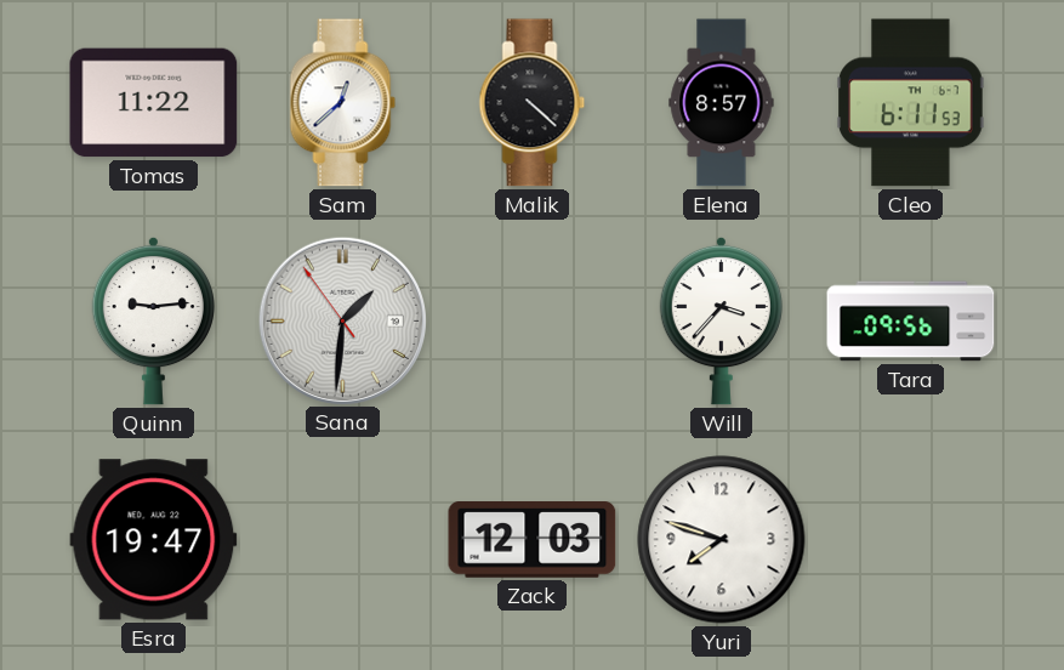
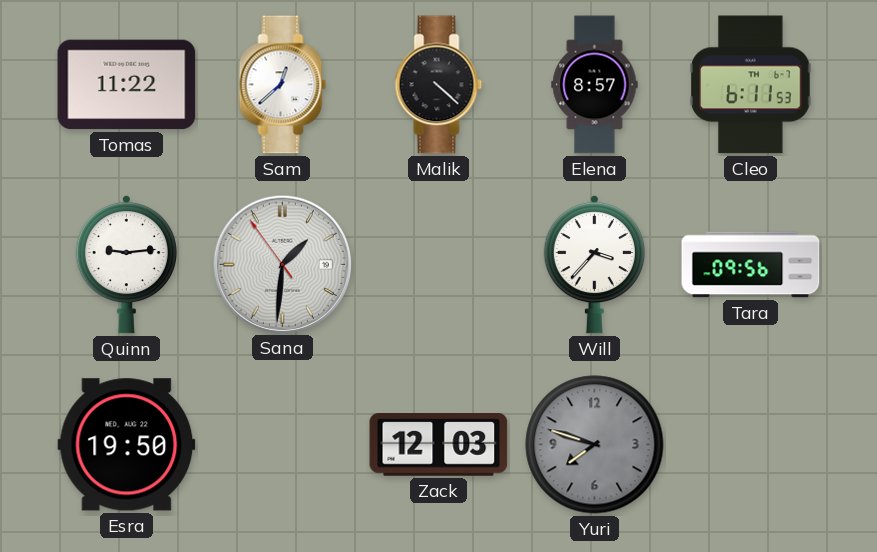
Esra: 19:47 -> 19:50 (127, 445)
Yuri dial: white -> grey (595, 445)
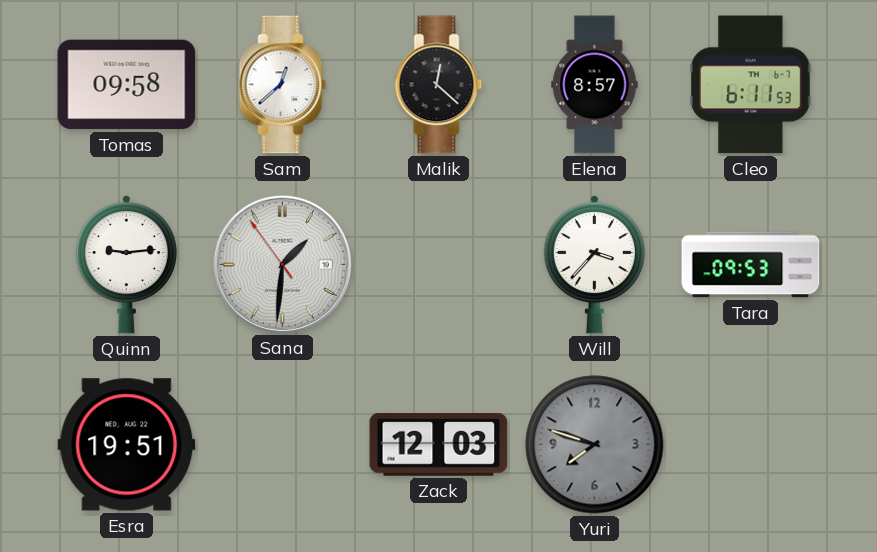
Tomas: 11:22 -> 09:58 (127, 85)
Malik: 4:22 -> 12:22 (439, 85)
Tara: 09:56 -> 09:53 (751, 265)
Esra: 19:50 -> 19:51 (127, 445)
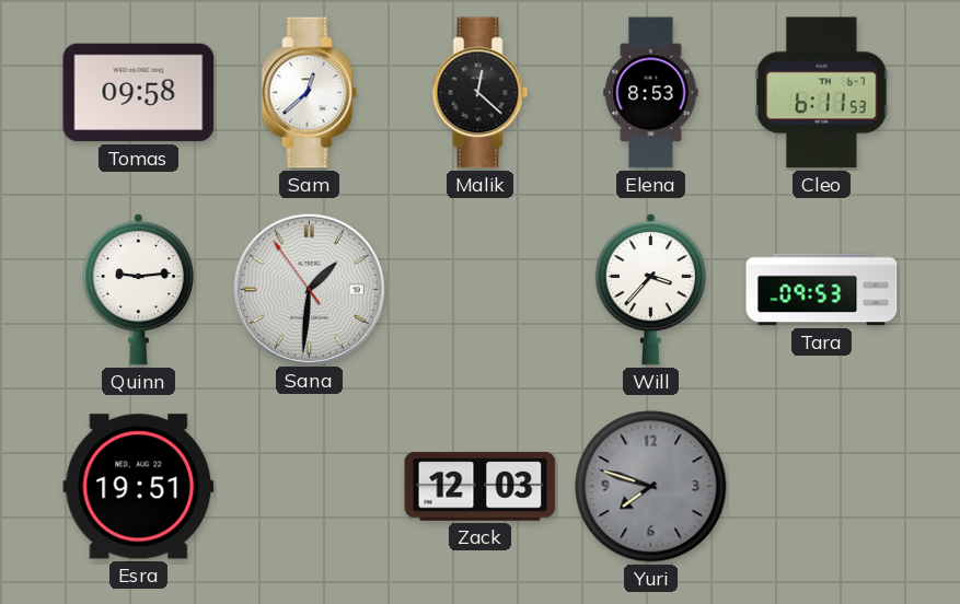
Elena: 8:57 -> 8:53 (651, 93)
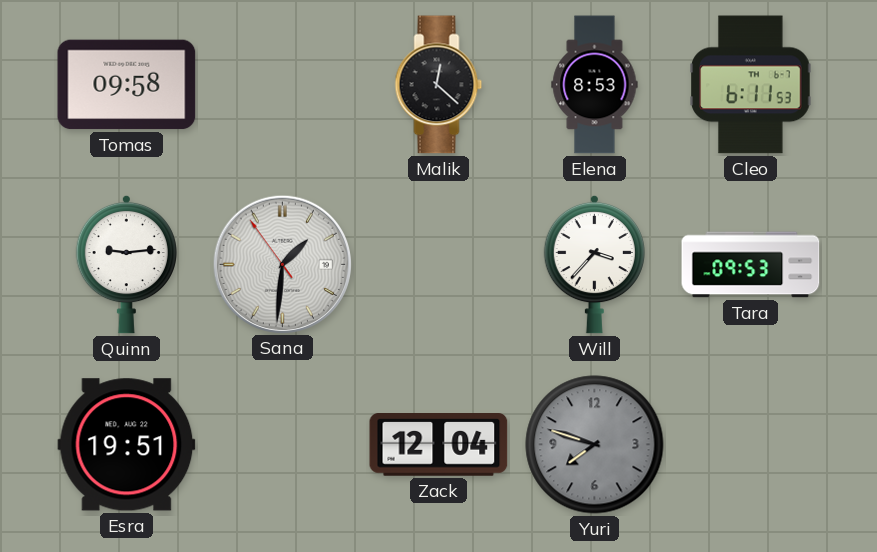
Sam: 12:38 -> none (310, 93)
Zack: 12:03 -> 12:04 (439, 445)
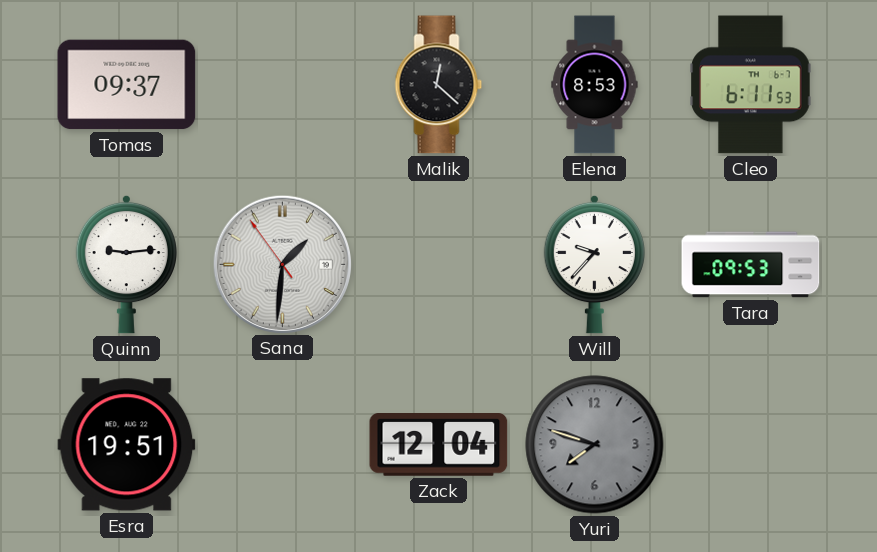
Tomas: 09:58 -> 09:37 (127, 85)
Will: 3:37 -> 9:37 (594, 264)
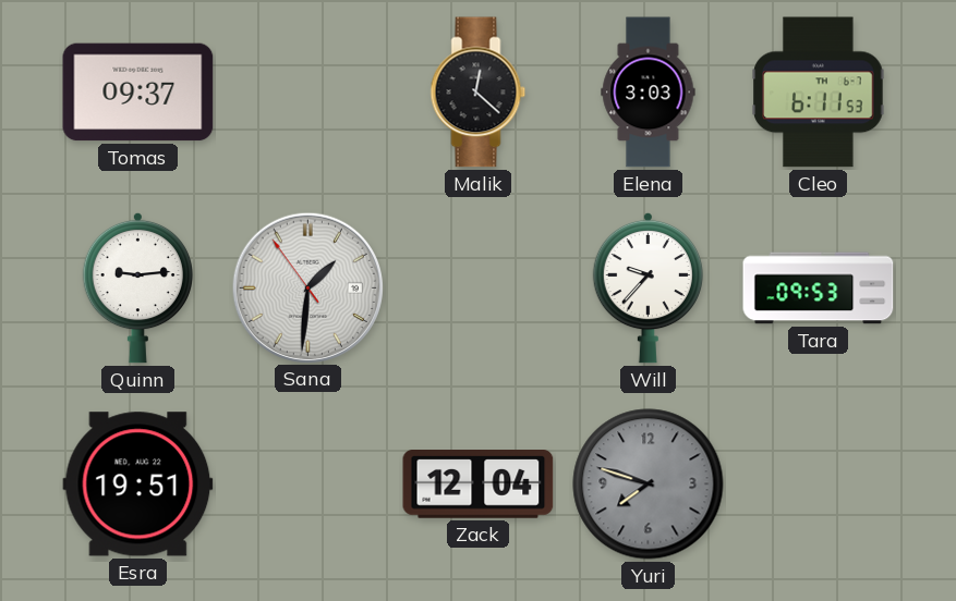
Elena: 8:53 -> 3:03 (649, 93)
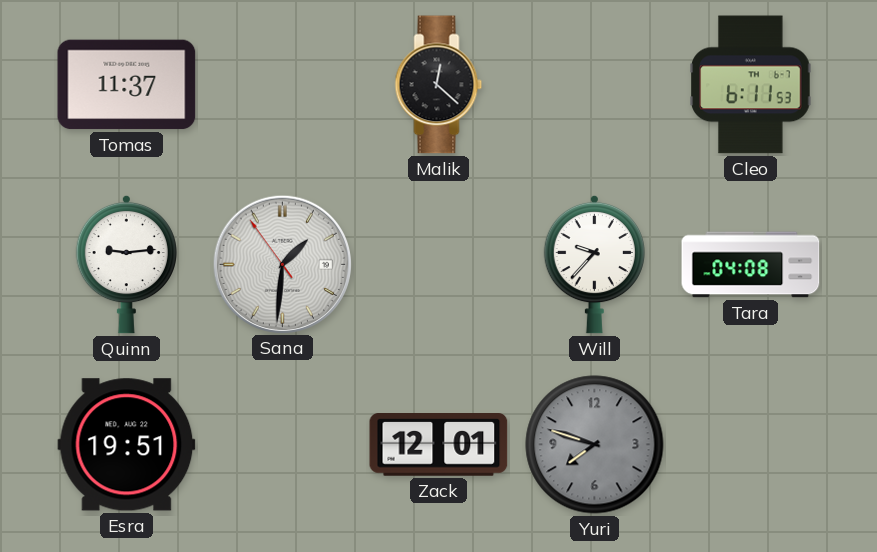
Tomas: 09:37 -> 11:37 (127, 85)
Elena: 3:03 -> none (649, 93)
Tara: 09:53 -> 04:08 (751, 265)
Zack: 12:04 -> 12:01 (439, 445)
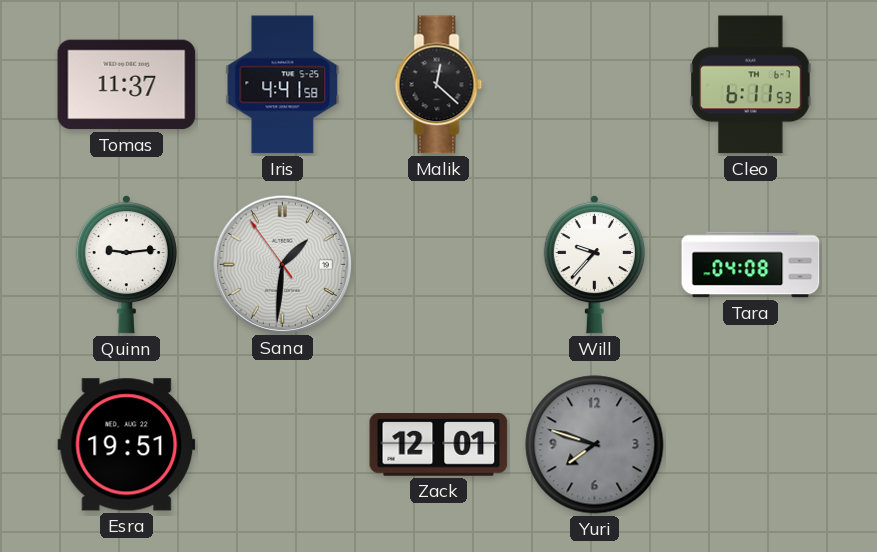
Iris: none -> 4:41 (283, 85)
